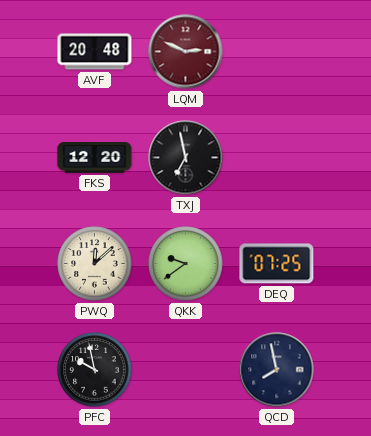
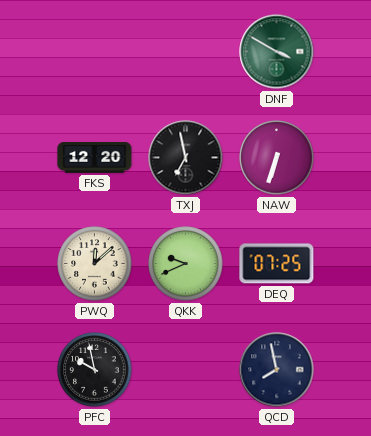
AVF: 20:48 -> none (95, 52)
LQM: 2:49 -> none (186, 52)
DNF: none -> 3:50 (277, 52)
NAW: none -> 6:33 (277, 158)
QKK: 9:39 -> 9:41 (186, 264)
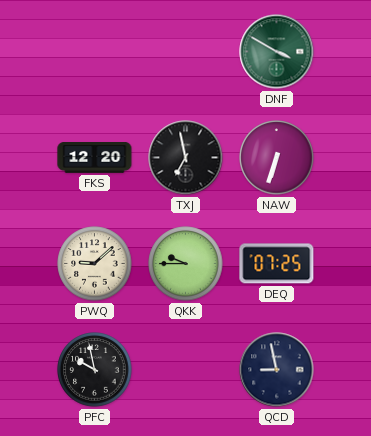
PWQ: 12:08 -> 9:08 (95, 264)
QKK: 9:41 -> 9:45 (186, 264)
QCD: 7:58 -> 8:58 (277, 370)
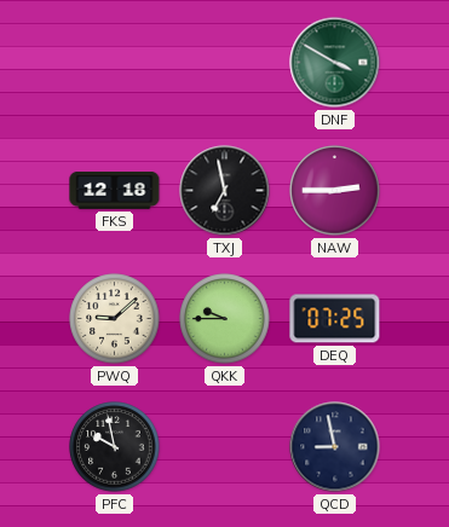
FKS: 12:20 -> 12:18 (115, 191)
NAW: 6:33 -> 2:45 (335, 191)
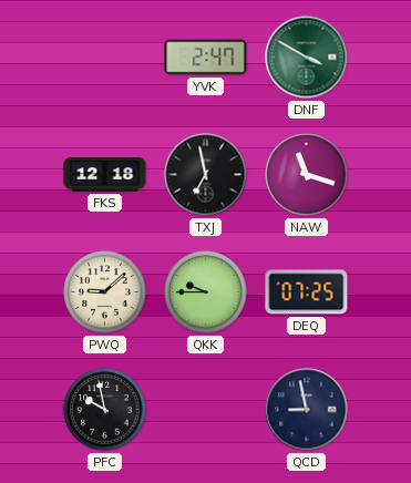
YVK: none -> 2:47 (206, 58)
NAW: 2:45 -> 11:18 (307, 175)
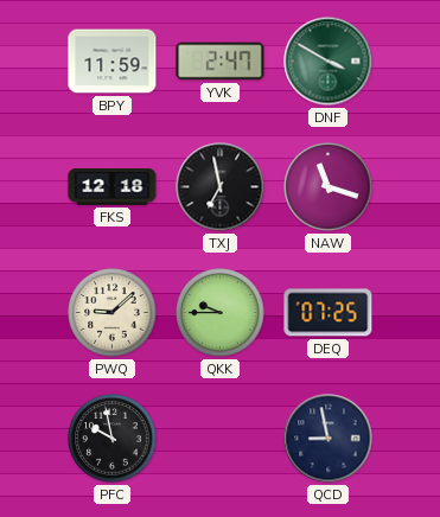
BPY: none -> 11:59 (113, 62)
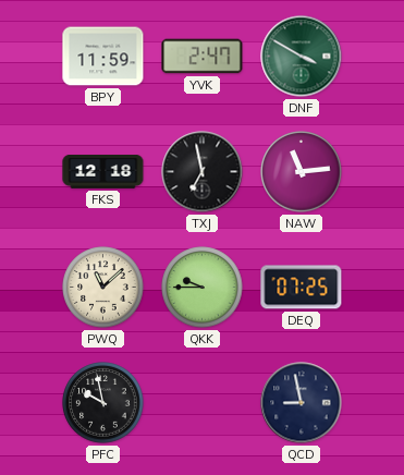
NAW: 11:18 -> 11:14 (302, 172)
PWQ: 9:08 -> 11:08 (103, 288)
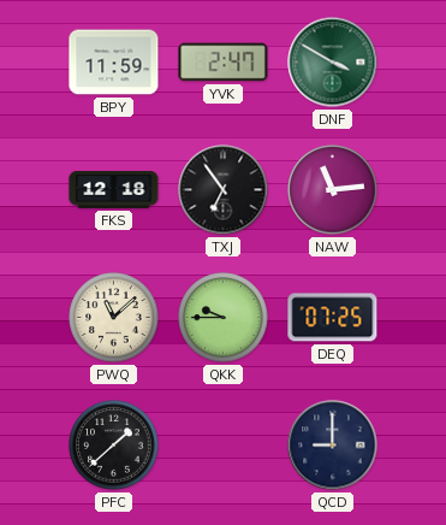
TXJ: 6:58 -> 6:54 (224, 190)
PFC: 9:58 -> 1:38 (114, 446)
QCD: 8:58 -> 9:00 (333, 446)
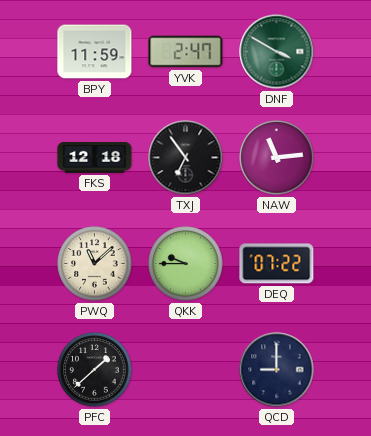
DEQ: 07:25 -> 07:22 (277, 264)
